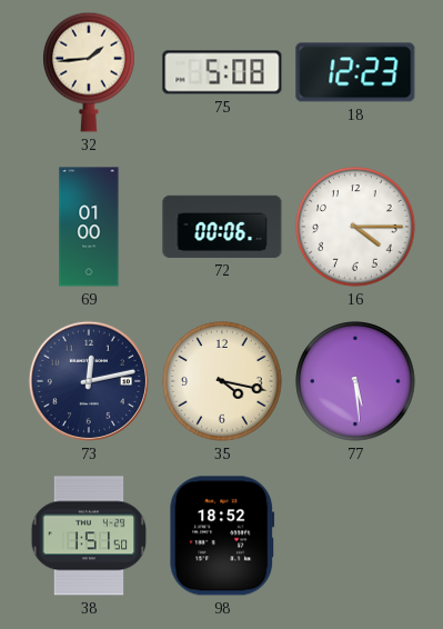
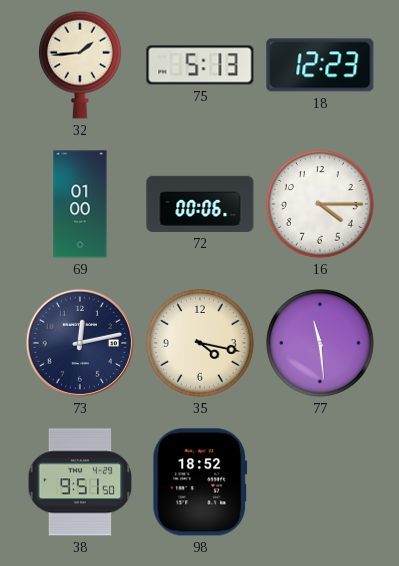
75: 5:08 -> 5:13 (200, 65)
77: 5:29 -> 11:29 (320, 343)
38: 1:51 -> 9:51 (80, 482)
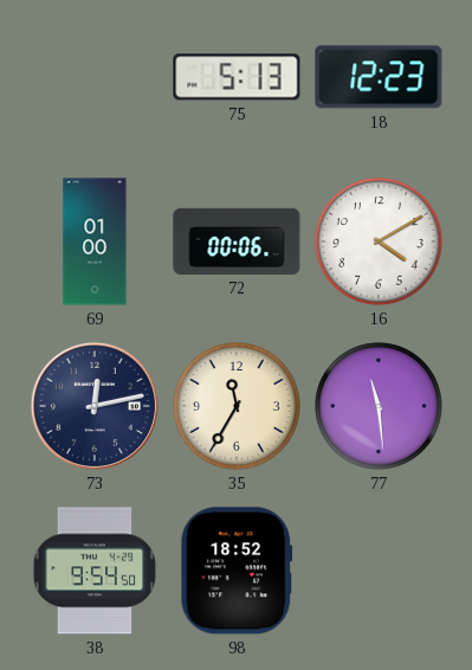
32: 1:44 -> none (81, 65)
16: 4:15 -> 4:10 (379, 241)
35: 4:17 -> 11:35 (237, 406)
38: 9:51 -> 9:54 (95, 571)
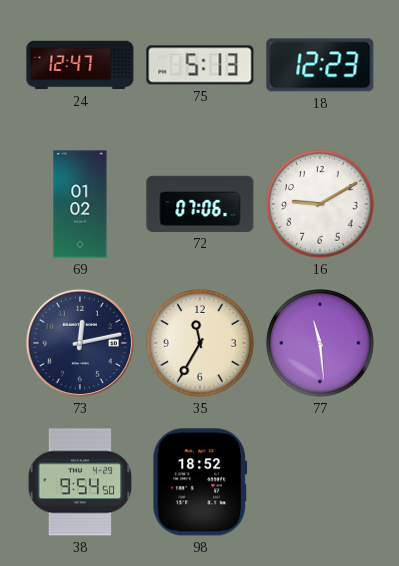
24: none -> 12:47 (80, 65)
69: 01:00 -> 01:02 (80, 204)
72: 00:06 -> 07:06 (200, 204)
16: 4:10 -> 9:10 (320, 204)
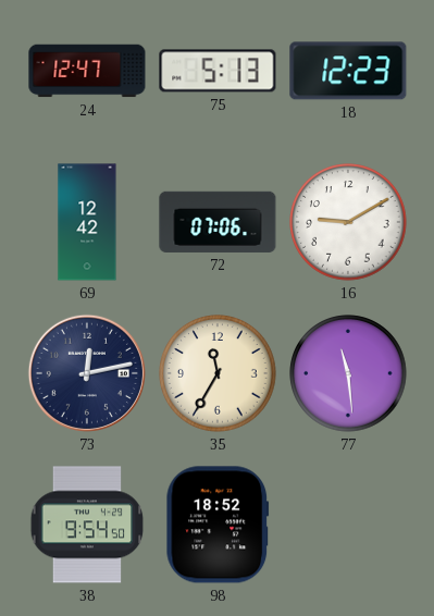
69: 01:02 -> 12:42 (87, 222)
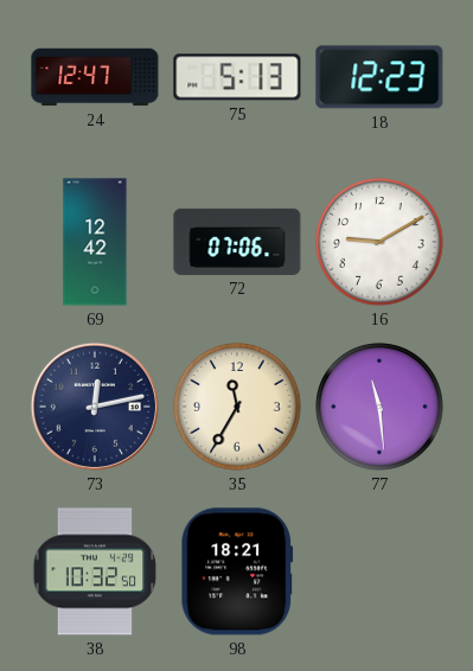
38: 9:54 -> 10:32 (95, 571)
98: 18:52 -> 18:21 (237, 571)
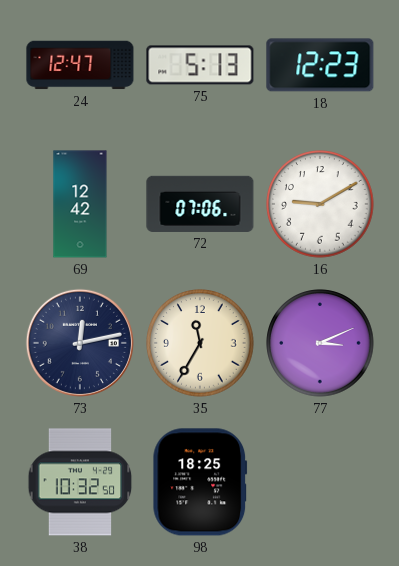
77: 11:29 -> 3:11 (320, 343)
98: 18:21 -> 18:25 (200, 482)
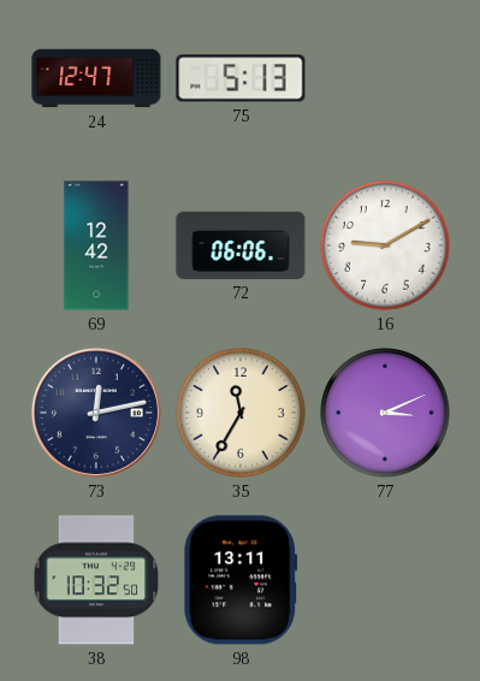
18: 12:23 -> none (320, 65)
72: 07:06 -> 06:06 (241, 245)
98: 18:25 -> 13:11 (241, 580)
